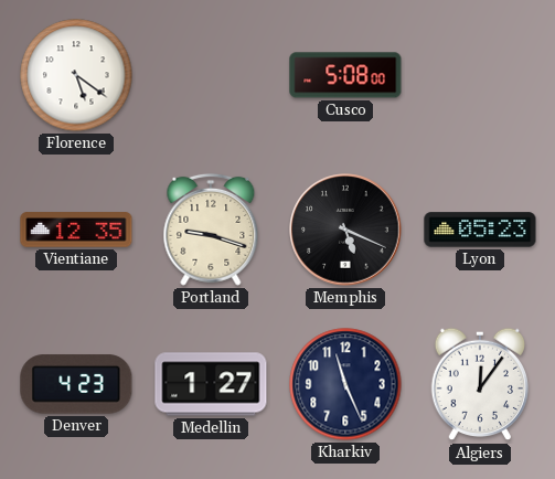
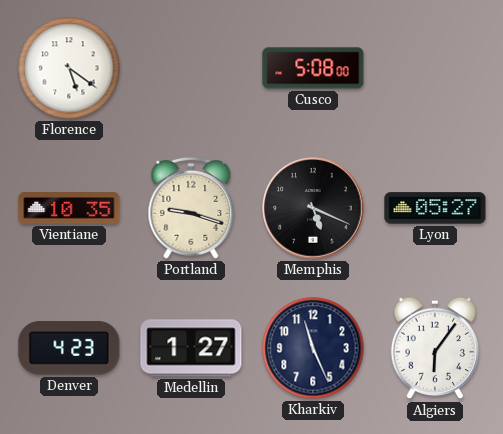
Vientiane: 12:35 -> 10:35 (69, 208)
Lyon: 05:23 -> 05:27 (435, 208)
Algiers: 12:06 -> 6:06 (434, 348)
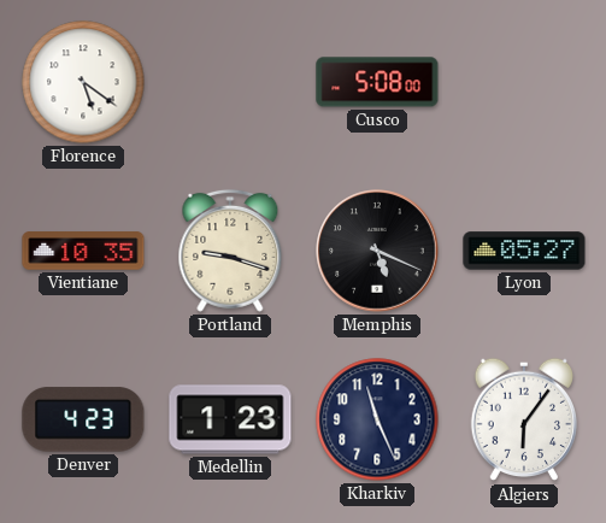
Medellin: 1:27 -> 1:23 (230, 419)
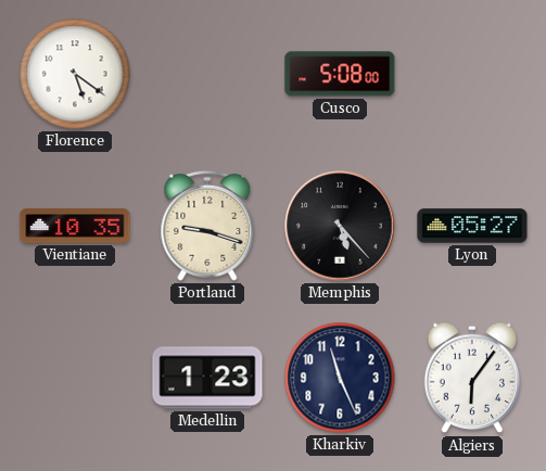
Memphis: 5:19 -> 5:23 (340, 226)
Denver: 4:23 -> none (83, 419)
